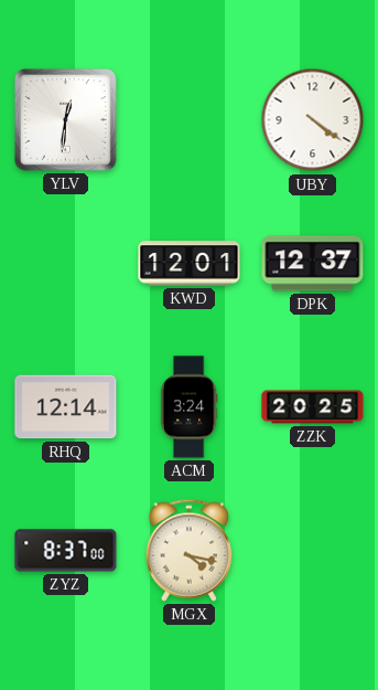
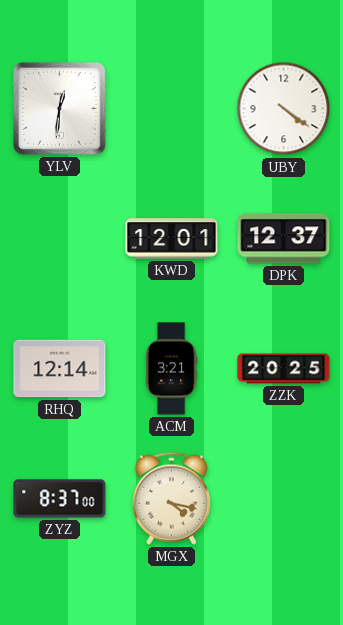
ACM: 3:24 -> 3:21 (171, 369)
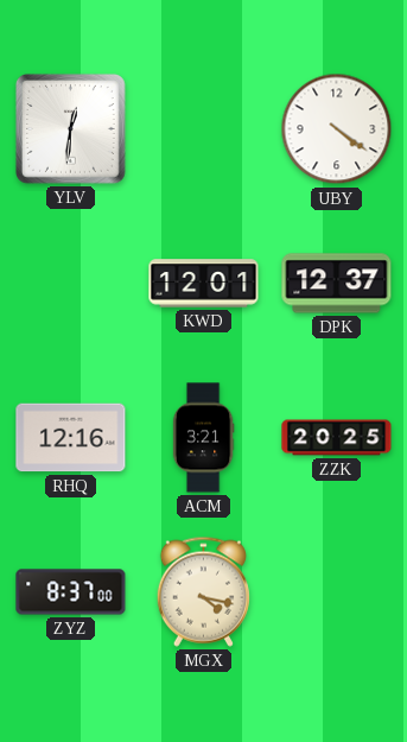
RHQ: 12:14 -> 12:16 (71, 438)
